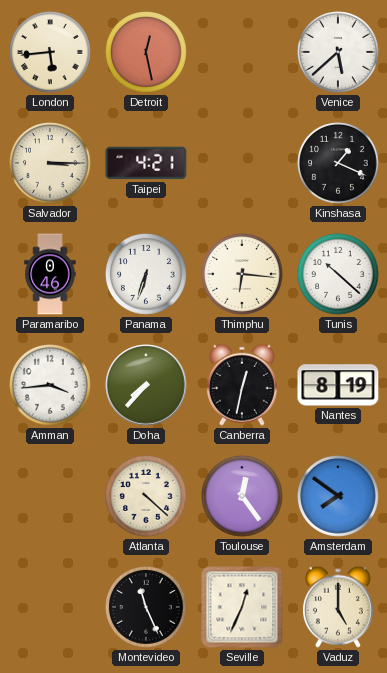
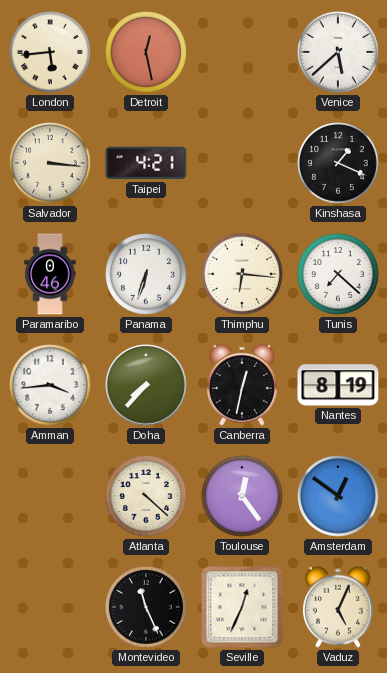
Salvador: 3:15 -> 3:16 (51, 164)
Tunis: 10:22 -> 7:22 (339, 275)
Amsterdam: 7:51 -> 12:51 (339, 497)
Vaduz: 5:00 -> 5:04 (338, 607)
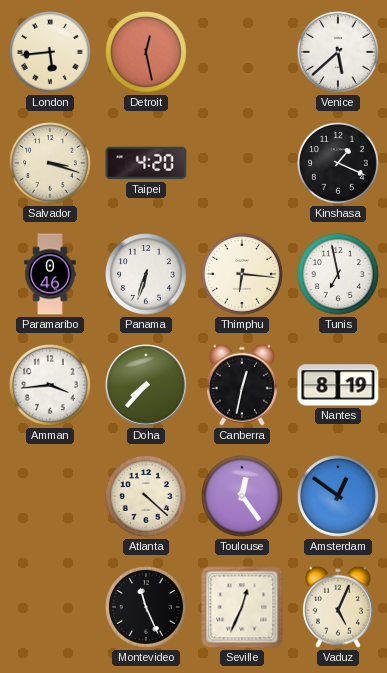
Salvador: 3:16 -> 3:18 (51, 164)
Taipei: 4:21 -> 4:20 (146, 163)
Tunis: 7:22 -> 6:58 (339, 275)
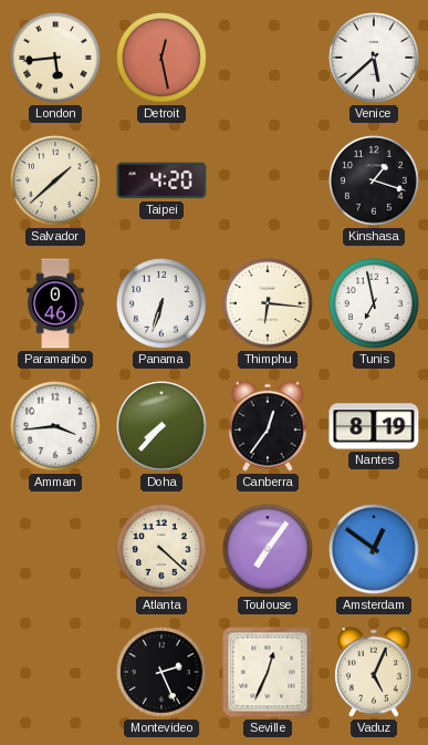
Salvador: 3:18 -> 1:38 (56, 182)
Kinshasa: 1:19 -> 1:18 (375, 182)
Canberra: 12:32 -> 12:36 (268, 426)
Toulouse: 12:24 -> 7:06 (269, 550)
Montevideo: 11:26 -> 2:26 (163, 673)
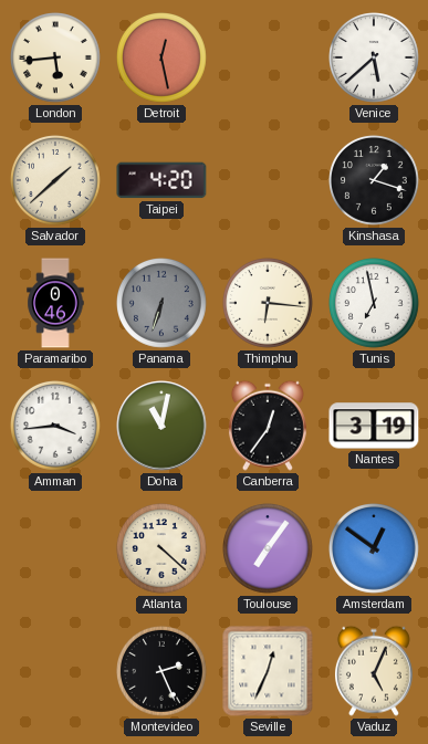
Panama dial: white -> grey (163, 304)
Doha: 7:37 -> 11:02 (161, 426)
Nantes: 8:19 -> 3:19 (374, 426)
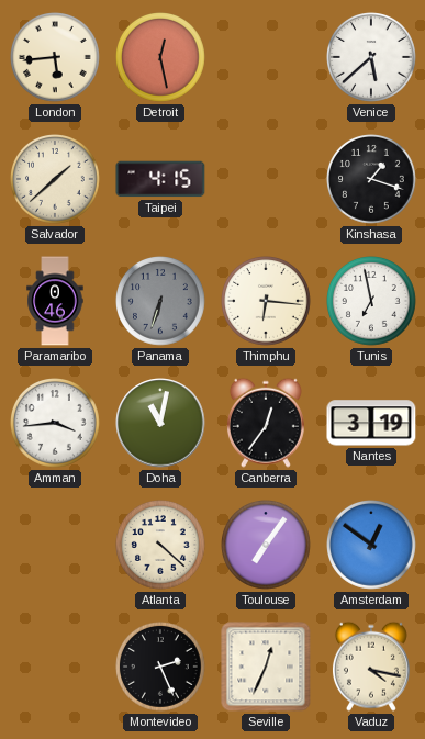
Taipei: 4:20 -> 4:15 (160, 179)
Vaduz: 5:04 -> 4:17 (371, 667)
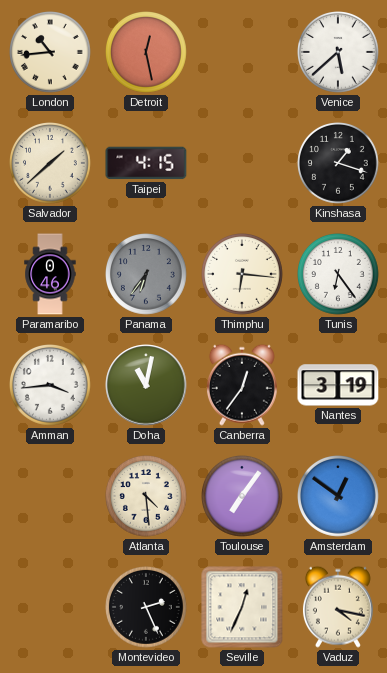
London: 5:44 -> 10:44 (51, 53)
Panama: 6:33 -> 6:36 (147, 275)
Tunis: 6:58 -> 6:24 (339, 275)
Atlanta: 4:22 -> 4:29 (147, 497)
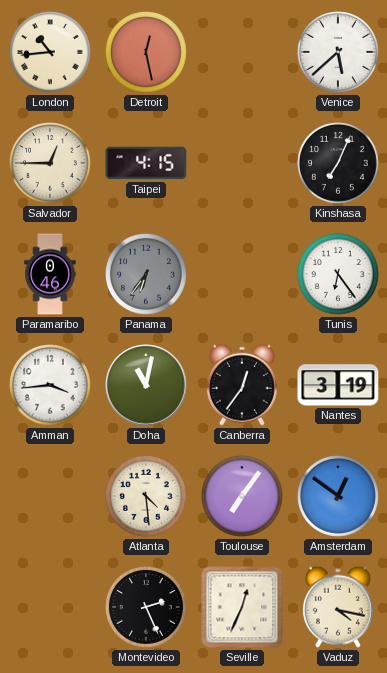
Salvador: 1:38 -> 12:45 (51, 164)
Kinshasa: 1:18 -> 7:04 (339, 164)
Thimphu: 6:16 -> none (243, 275)
